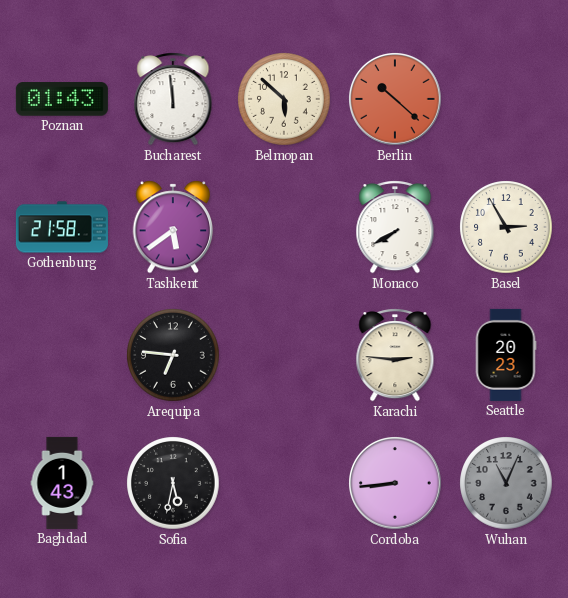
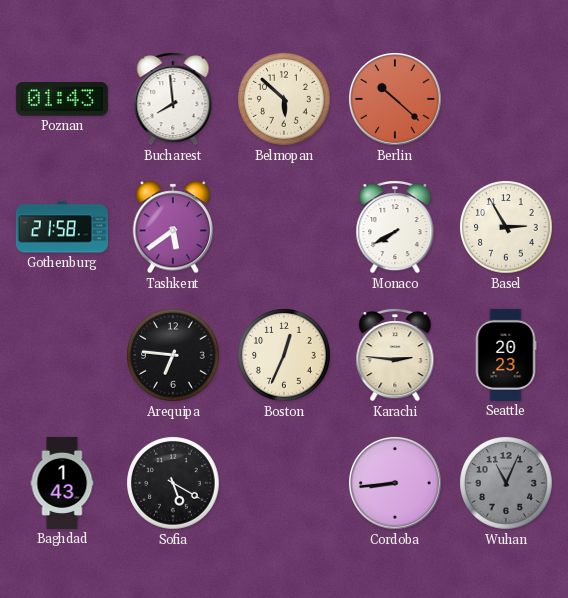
Bucharest: 11:59 -> 7:59 (173, 99)
Boston: none -> 12:34 (284, 355)
Sofia: 5:32 -> 5:20 (173, 483)
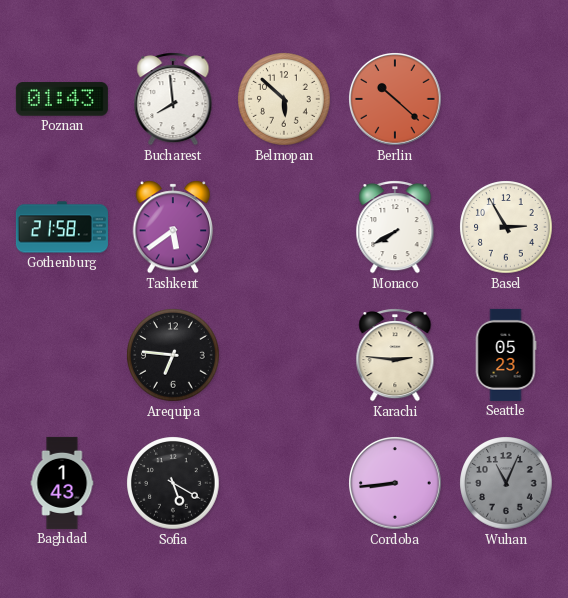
Boston: 12:34 -> none (284, 355)
Seattle: 20:23 -> 05:23 (506, 355)
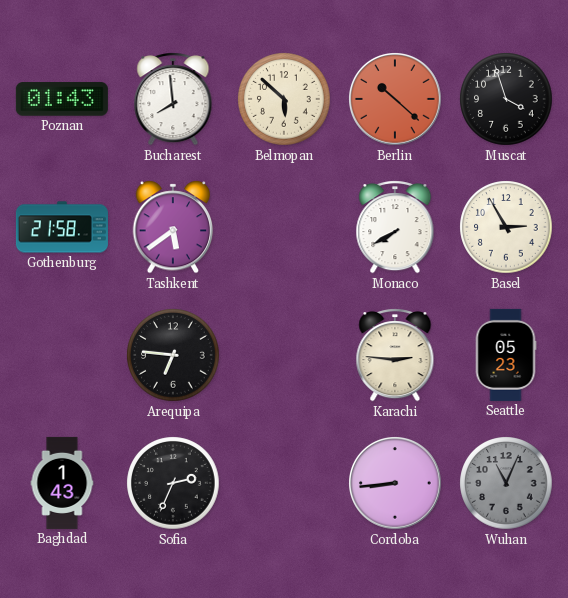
Muscat: none -> 3:57 (506, 99)
Sofia: 5:20 -> 2:34 (173, 483)
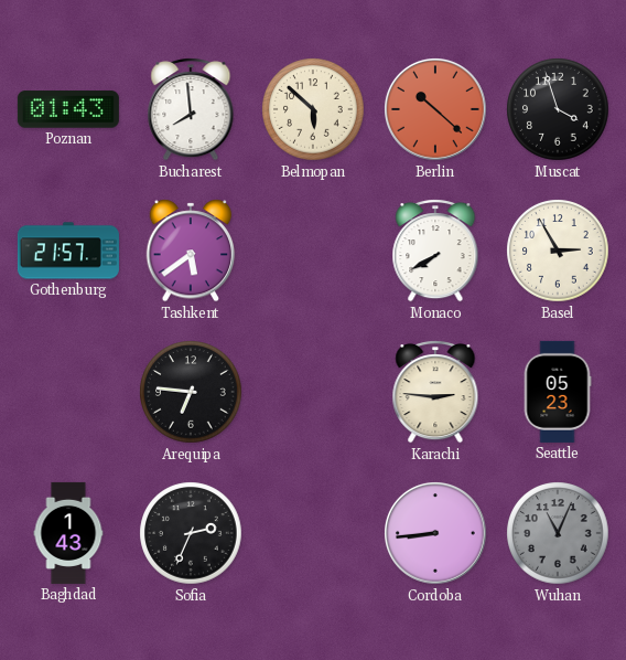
Gothenburg: 21:58 -> 21:57 (68, 251)
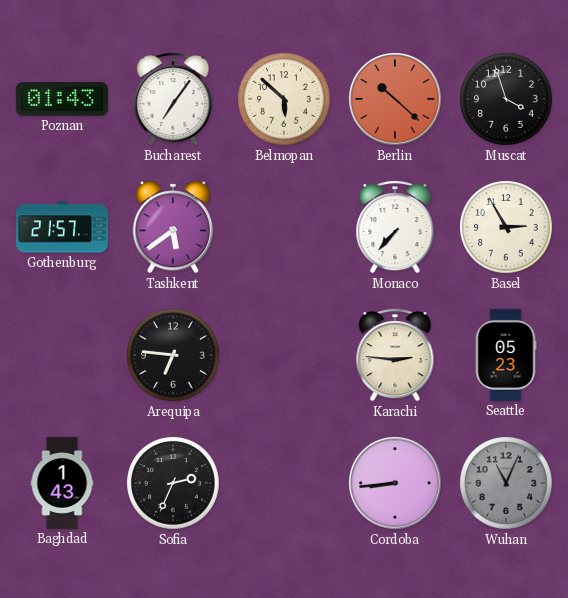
Bucharest: 7:59 -> 7:06 (173, 99)
Monaco: 7:40 -> 7:37 (395, 227)
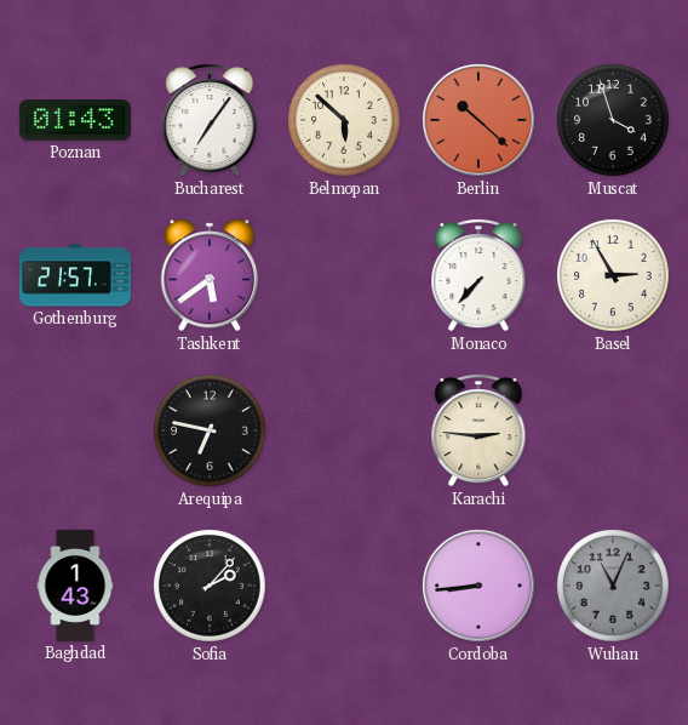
Arequipa: 6:46 -> 6:47 (210, 430)
Seattle: 05:23 -> none (506, 355)
Sofia: 2:34 -> 2:07 (210, 586)
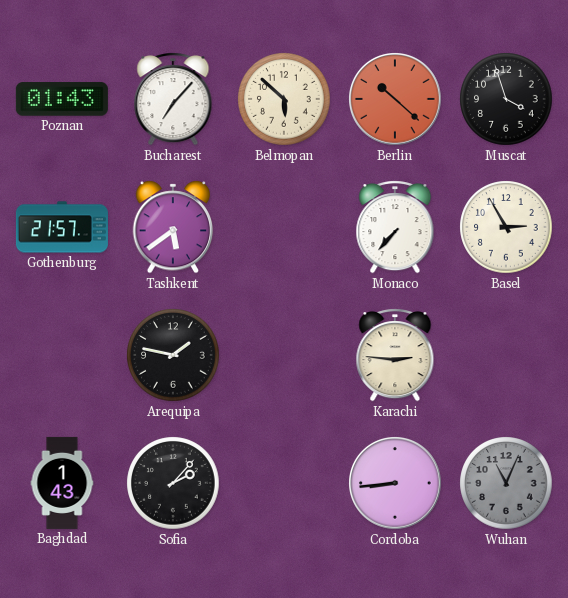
Bucharest: 7:06 -> 7:07 (173, 99)
Arequipa: 6:47 -> 1:47 (173, 355)
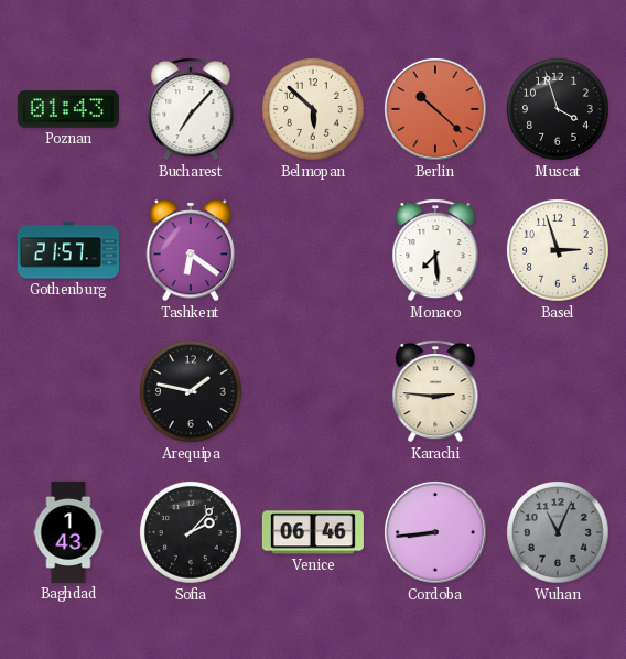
Tashkent: 5:39 -> 6:21 (191, 250)
Monaco: 7:37 -> 7:29 (435, 250)
Basel: 2:55 -> 2:57 (558, 250)
Venice: none -> 06:46 (313, 532)
